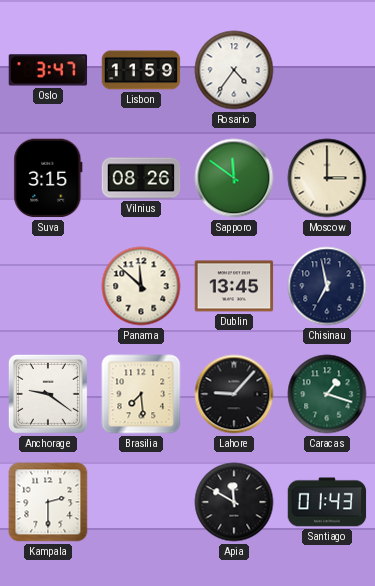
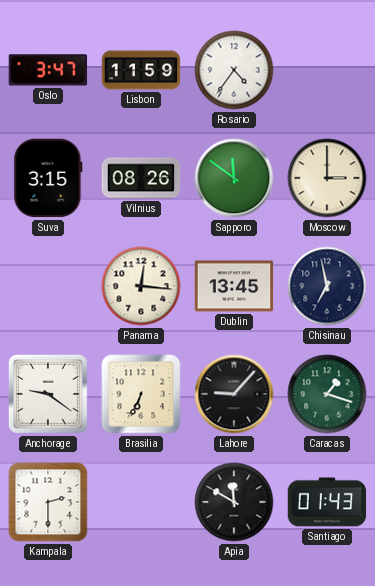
Panama: 11:52 -> 12:16 (141, 286)
Brasilia: 7:29 -> 6:34 (141, 394)
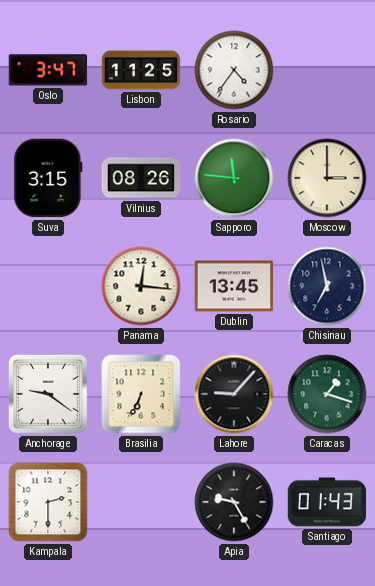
Lisbon: 11:59 -> 11:25 (141, 70)
Sapporo: 11:51 -> 11:46 (234, 178)
Apia: 11:50 -> 9:25 (234, 502)
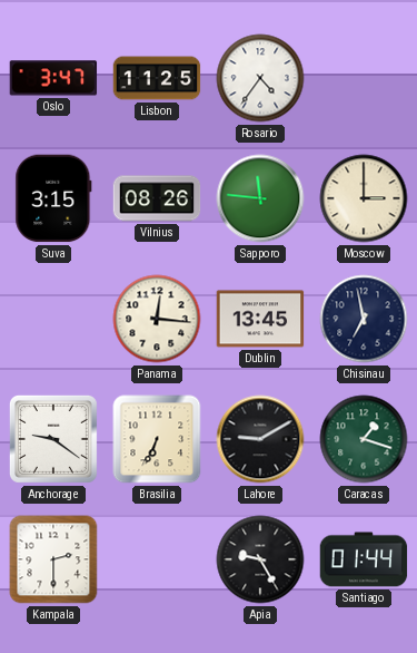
Lahore: 9:07 -> 9:10 (260, 439)
Santiago: 01:43 -> 01:44 (364, 559)
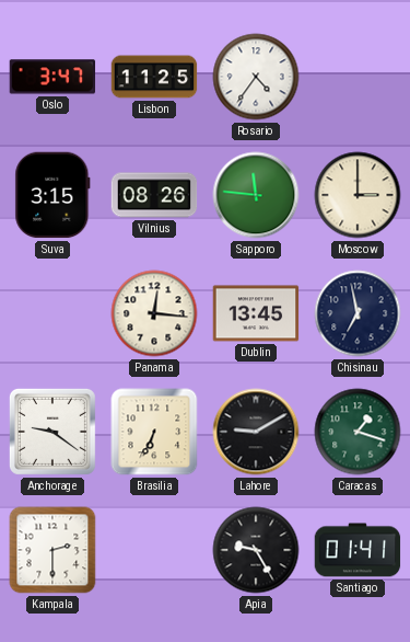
Santiago: 01:44 -> 01:41 (358, 550)
